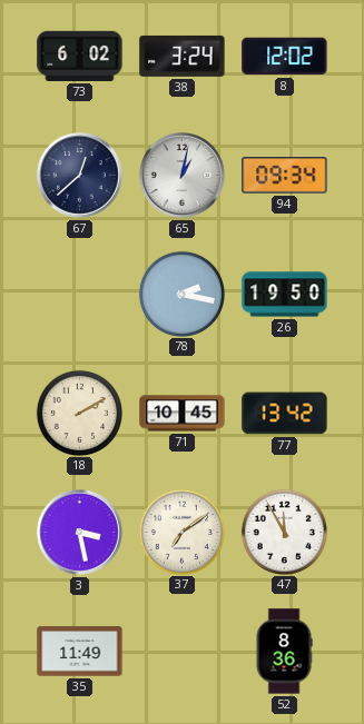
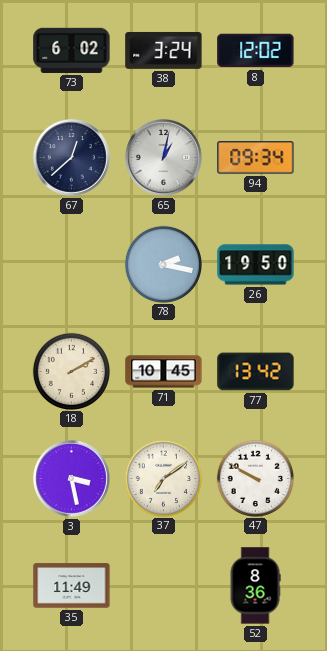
47: 11:55 -> 9:50 (255, 478)
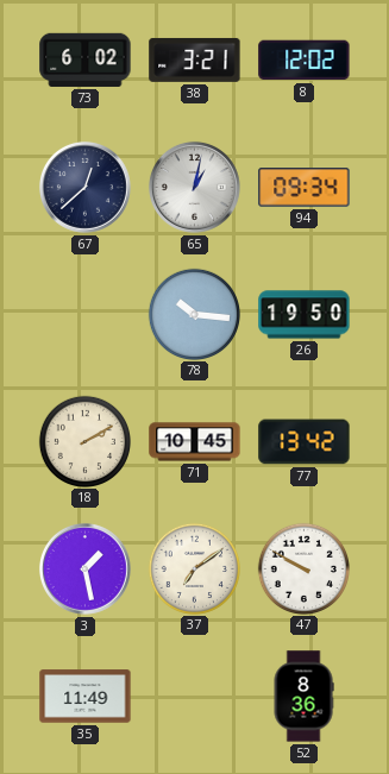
38: 3:24 -> 3:21 (195, 59)
78: 2:17 -> 10:16 (194, 314)
3: 3:28 -> 1:28 (84, 568)
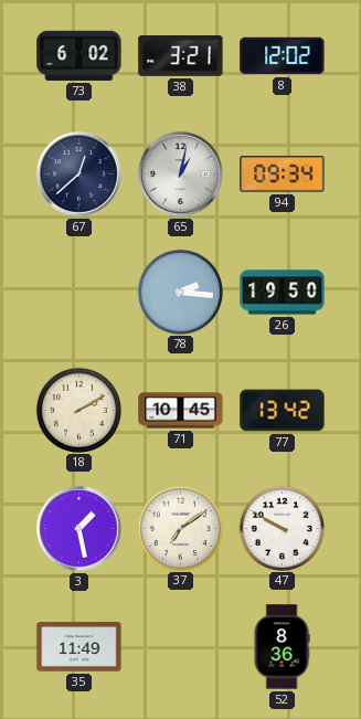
78: 10:16 -> 2:16 (180, 292)
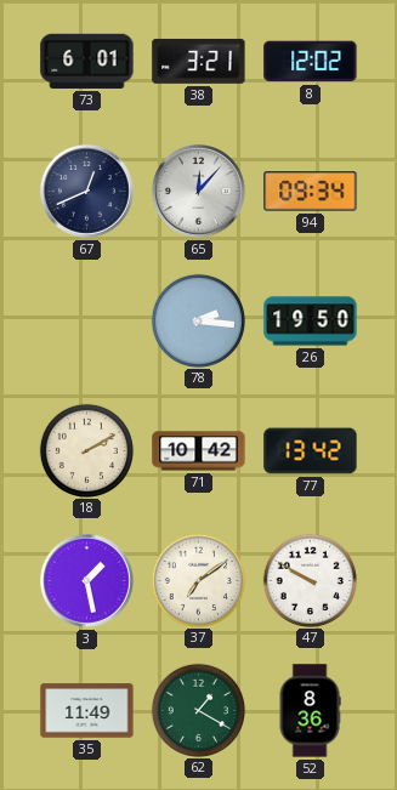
73: 6:02 -> 6:01 (87, 61)
67: 12:38 -> 12:41 (86, 191)
65: 1:02 -> 12:07 (198, 191)
71: 10:45 -> 10:42 (199, 451)
62: none -> 1:20 (198, 710)
